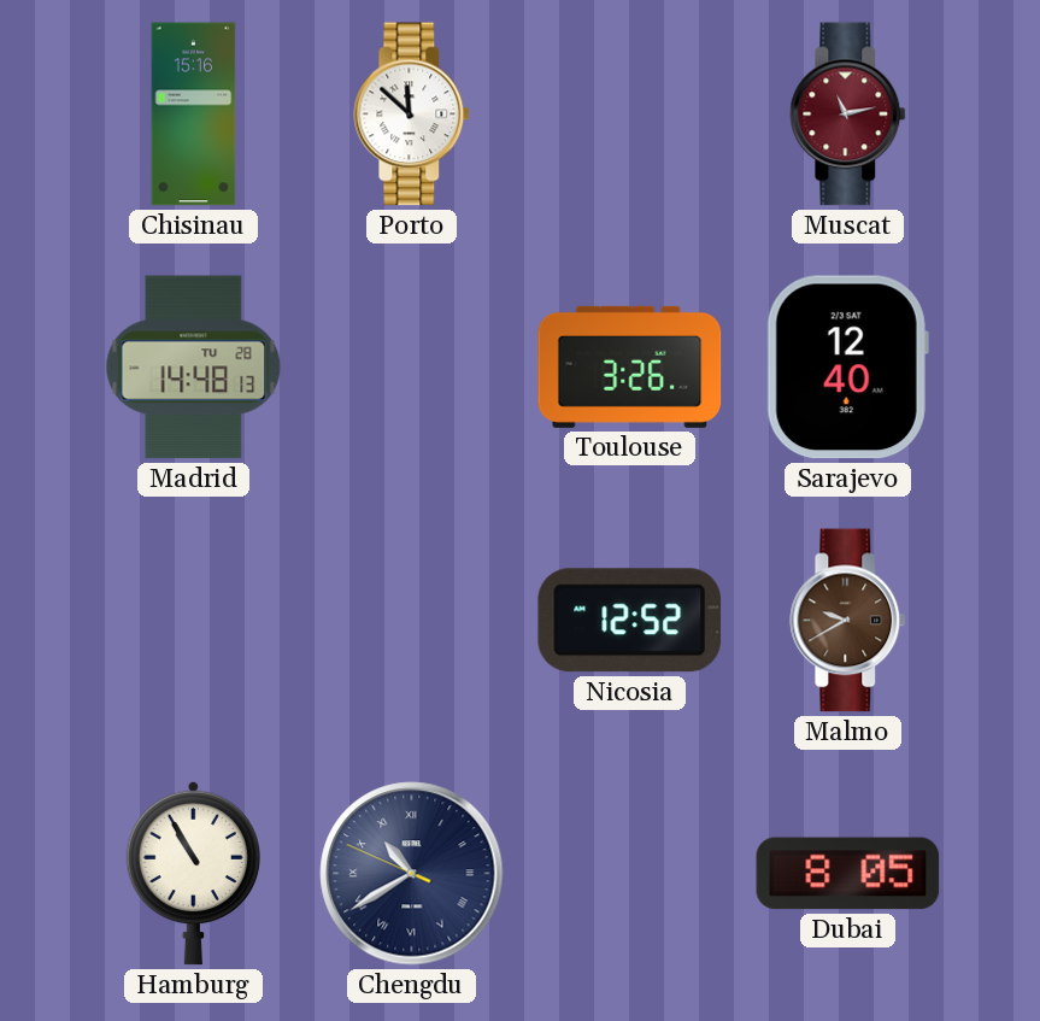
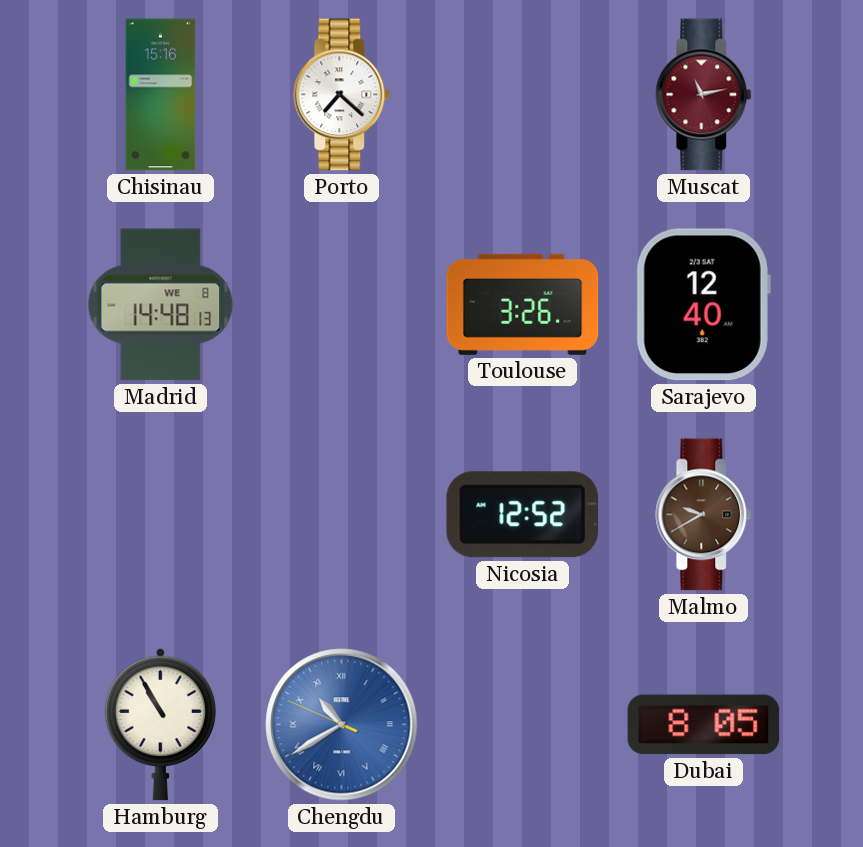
Porto: 11:52 -> 7:22 (342, 95)
Madrid date: TU 28 -> WE 8 (161, 305)
Chengdu dial: navy -> blue (342, 725)
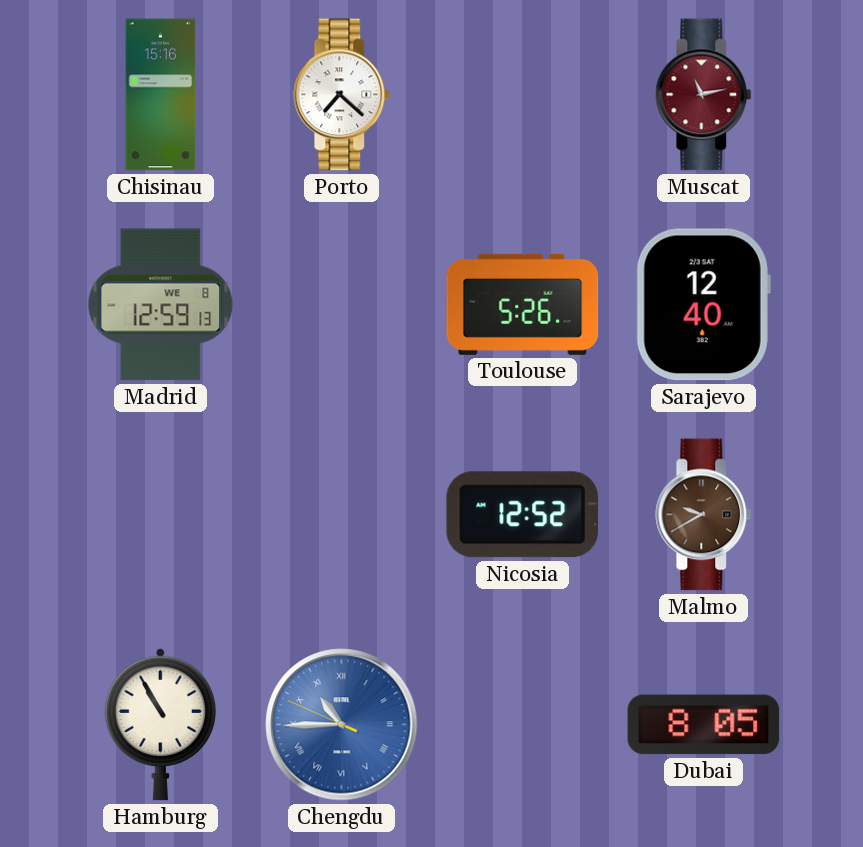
Madrid: 14:48 -> 12:59 (161, 305)
Toulouse: 3:26 -> 5:26 (523, 304)
Chengdu: 10:39 -> 10:44 (342, 725)
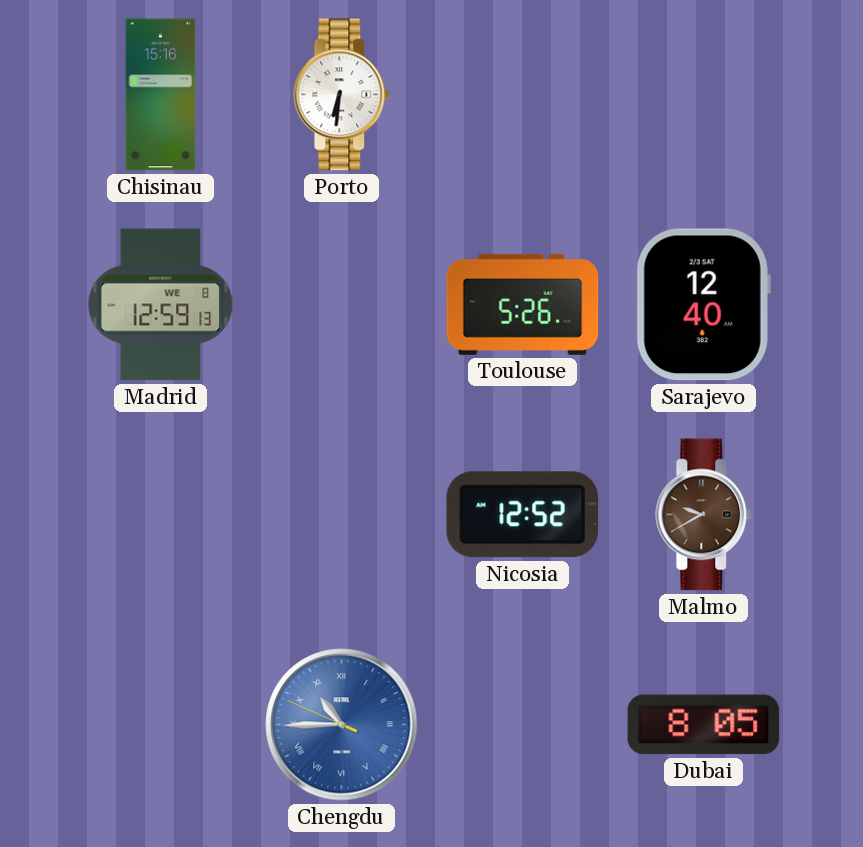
Porto: 7:22 -> 6:31 (342, 95)
Muscat: 11:13 -> none (704, 95)
Hamburg: 10:55 -> none (160, 724)
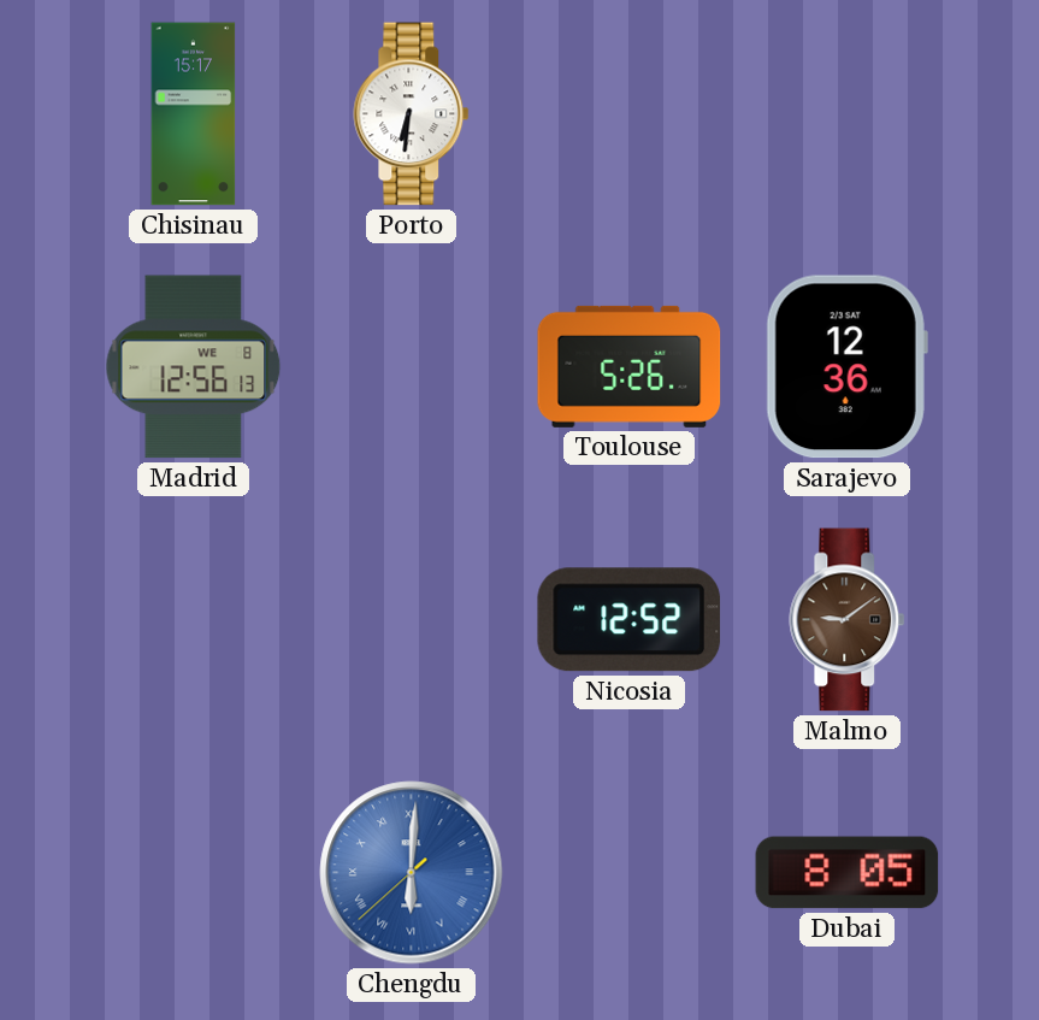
Chisinau: 15:16 -> 15:17 (194, 114)
Madrid: 12:59 -> 12:56 (194, 367)
Sarajevo: 12:40 -> 12:36 (846, 367)
Malmo: 9:40 -> 9:09 (848, 620)
Chengdu: 10:44 -> 6:00 (412, 873)
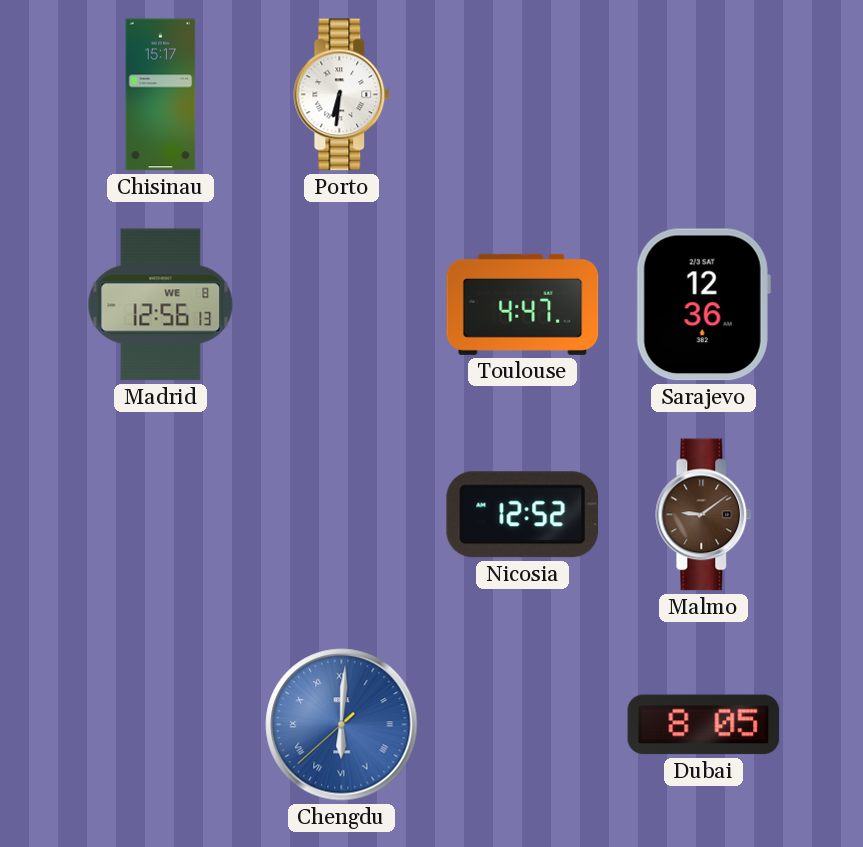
Toulouse: 5:26 -> 4:47 (523, 304)
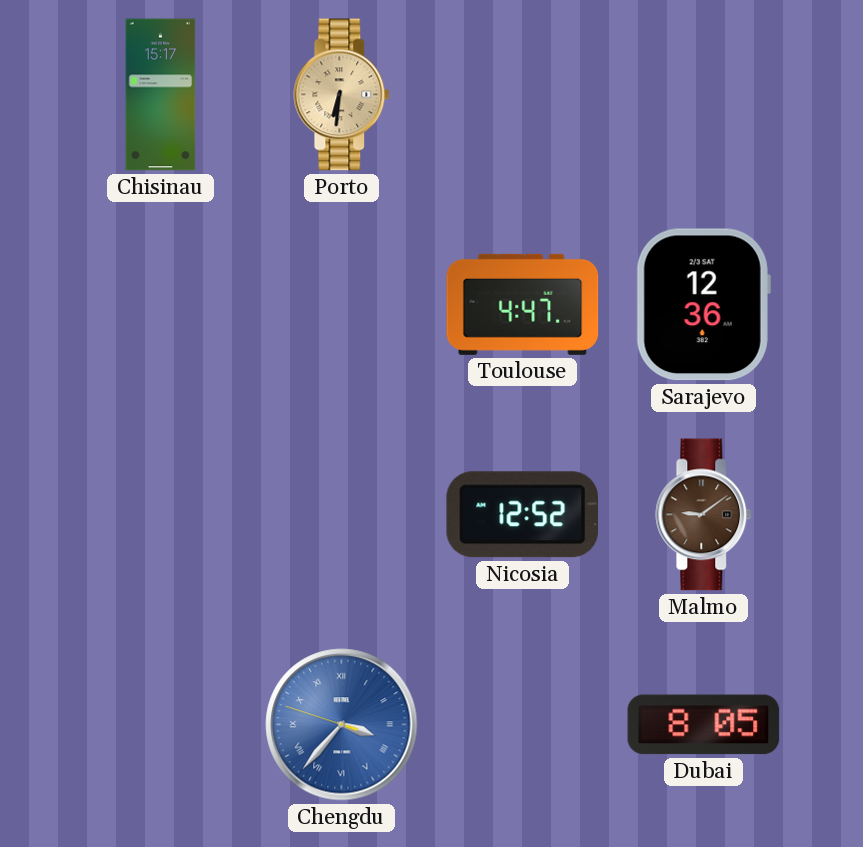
Porto dial: white -> champagne (342, 95)
Madrid: 12:56 -> none (161, 305)
Chengdu: 6:00 -> 3:36 (342, 725)
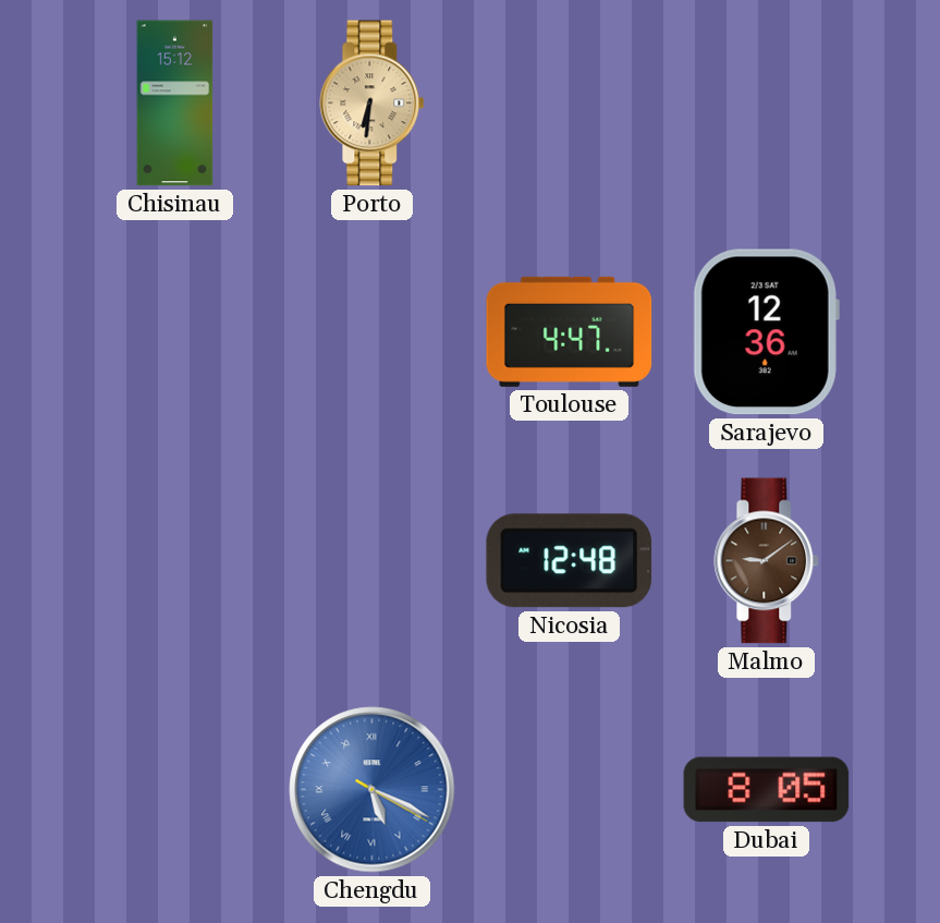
Chisinau: 15:17 -> 15:12 (175, 104)
Nicosia: 12:52 -> 12:48 (569, 561)
Chengdu: 3:36 -> 5:19 (373, 790)
